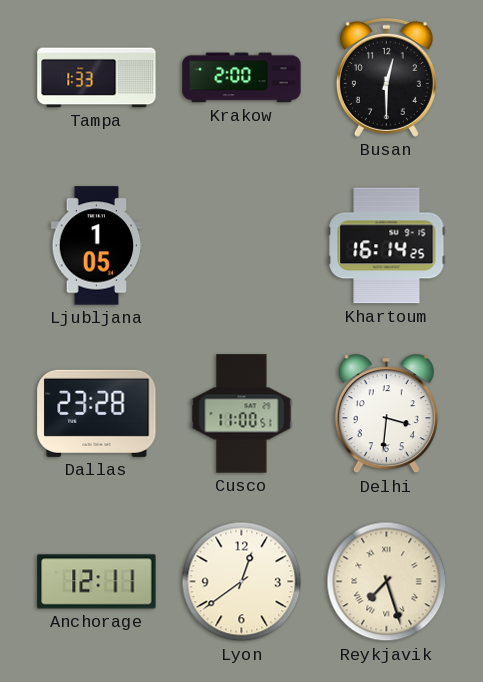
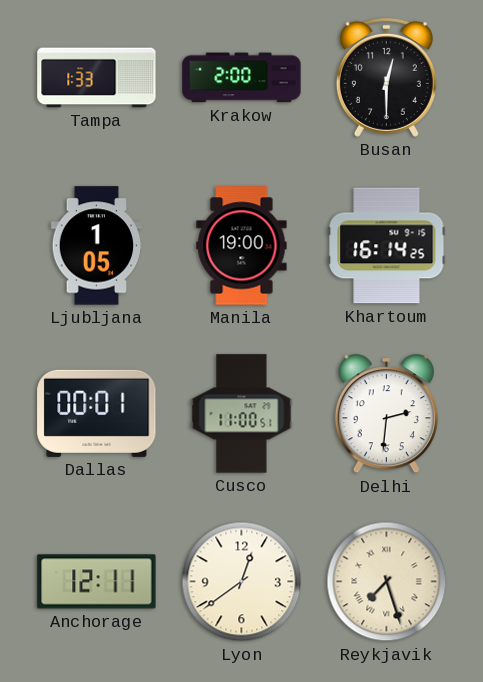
Manila: none -> 19:00 (242, 246)
Dallas: 23:28 -> 00:01 (97, 413)
Delhi: 3:31 -> 2:31 (386, 414)
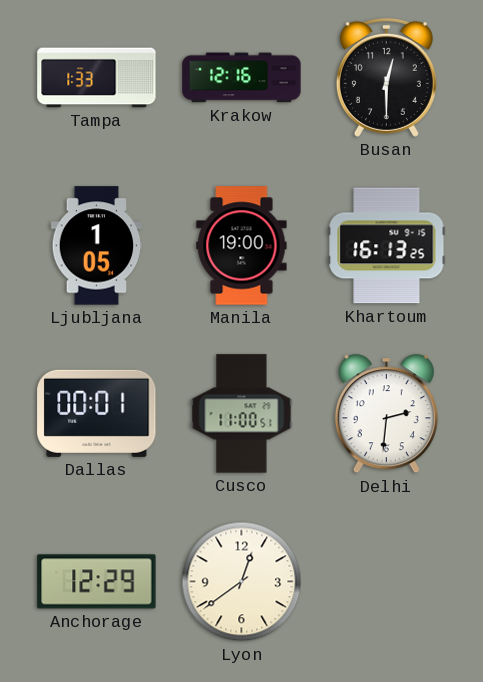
Krakow: 2:00 -> 12:16 (242, 78)
Khartoum: 16:14 -> 16:13 (387, 246)
Anchorage: 12:11 -> 12:29 (97, 582)
Reykjavik: 7:27 -> none (387, 582)
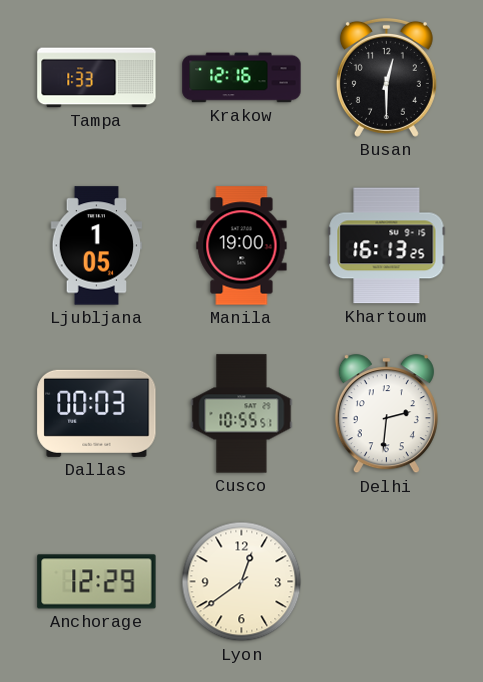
Dallas: 00:01 -> 00:03 (97, 413)
Cusco: 11:00 -> 10:55 (242, 414)
